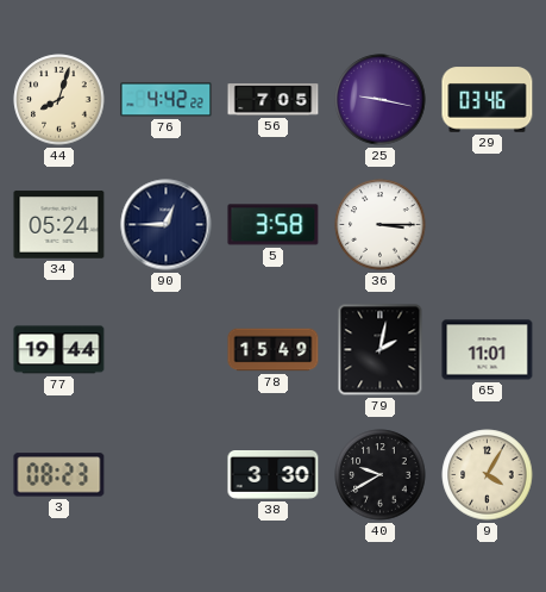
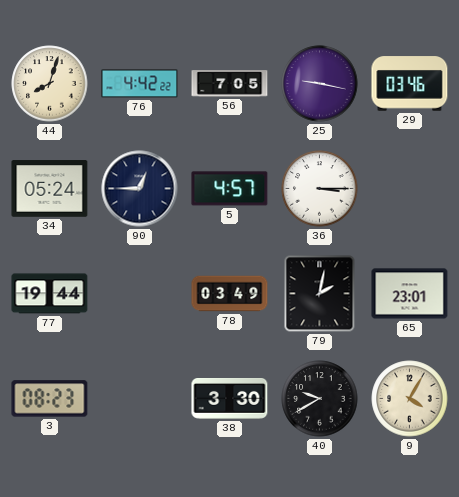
5: 3:58 -> 4:57 (230, 189)
78: 15:49 -> 03:49 (230, 294)
65: 11:01 -> 23:01 (410, 294)
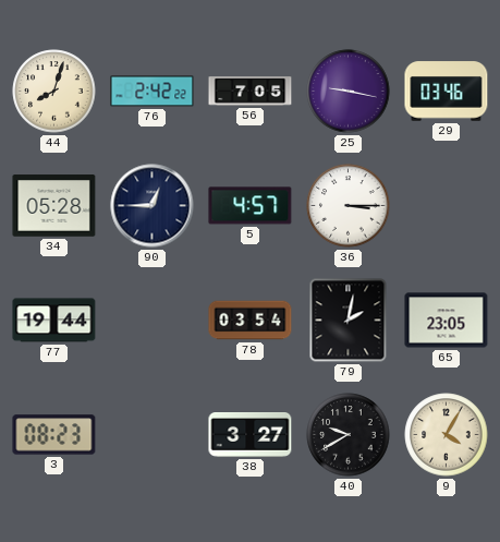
76: 4:42 -> 2:42 (153, 92)
34: 05:24 -> 05:28 (54, 206)
78: 03:49 -> 03:54 (251, 321)
65: 23:01 -> 23:05 (447, 321)
38: 3:30 -> 3:27 (251, 435)
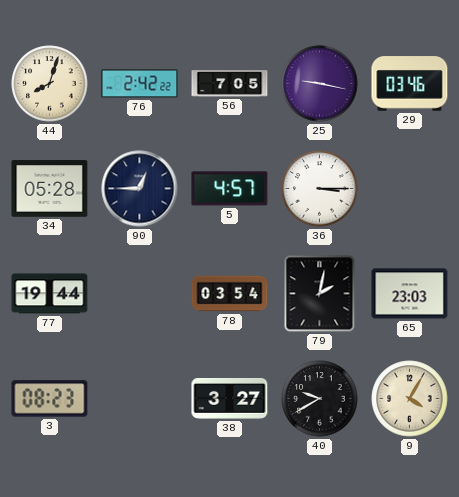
65: 23:05 -> 23:03 (410, 294)
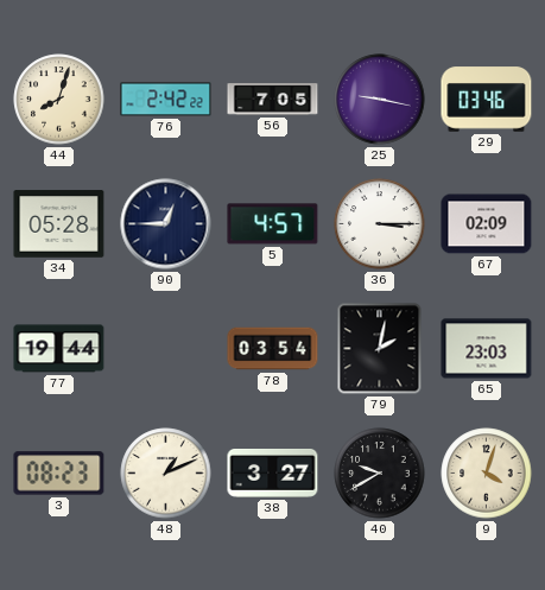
67: none -> 02:09 (487, 224)
48: none -> 1:11 (166, 474)
9: 4:05 -> 4:03 (487, 474)
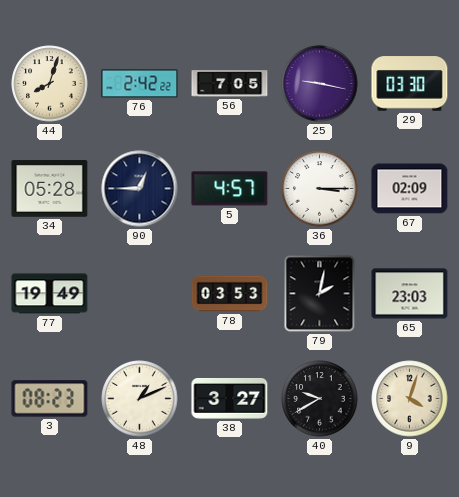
29: 03:46 -> 03:30 (410, 84)
77: 19:44 -> 19:49 (50, 294)
78: 03:54 -> 03:53 (230, 294)
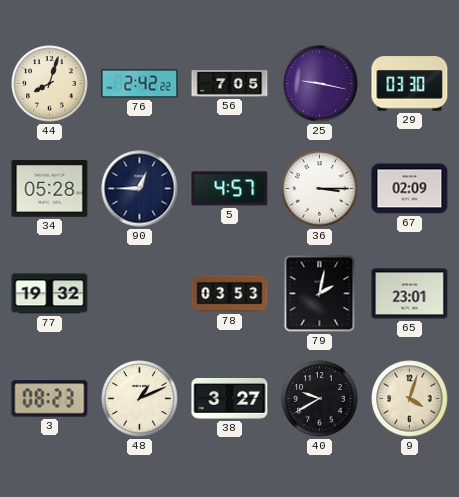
77: 19:49 -> 19:32 (50, 294)
65: 23:03 -> 23:01 (410, 294)
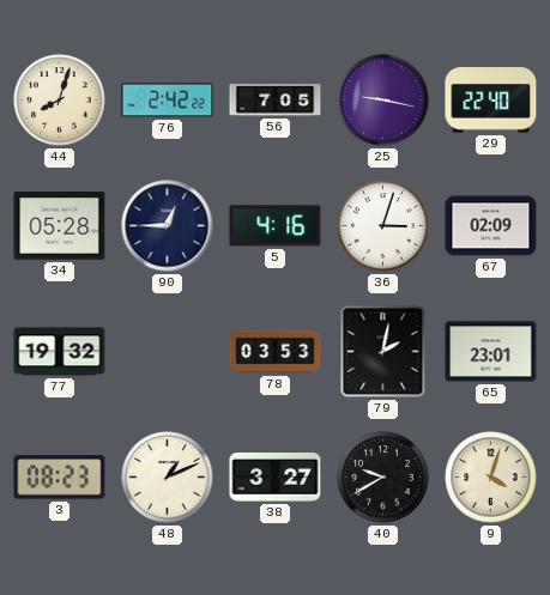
29: 03:30 -> 22:40 (491, 101)
5: 4:57 -> 4:16 (276, 226)
36: 3:15 -> 3:03 (383, 226)
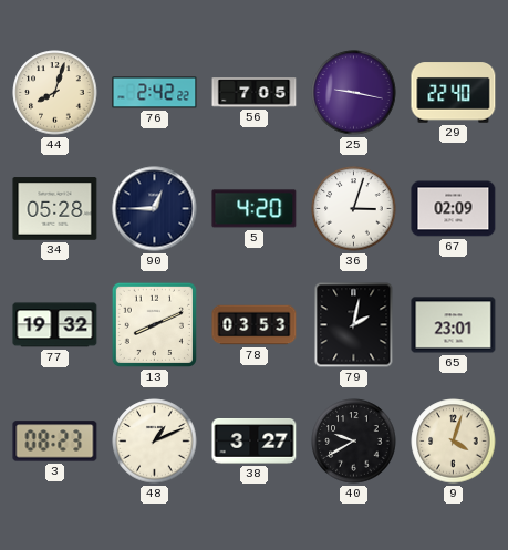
5: 4:16 -> 4:20 (255, 209)
13: none -> 8:11 (154, 324)
